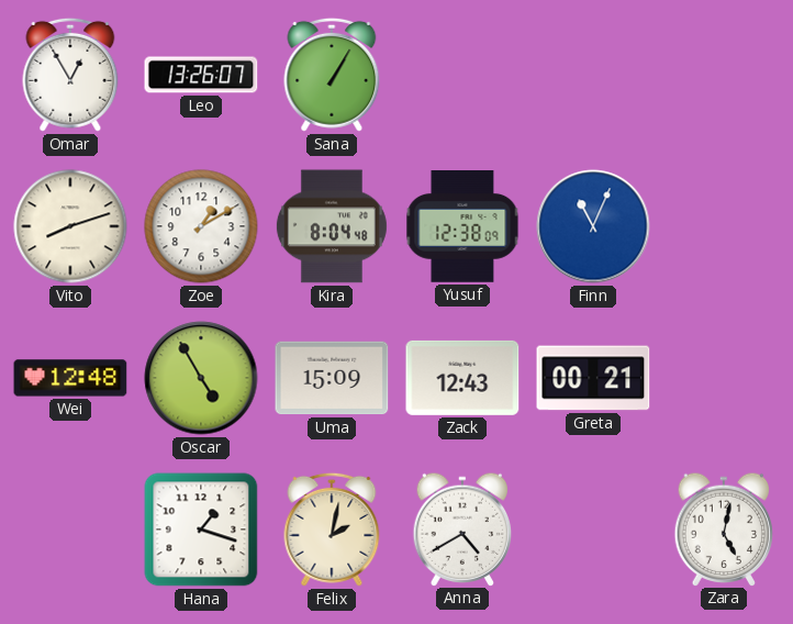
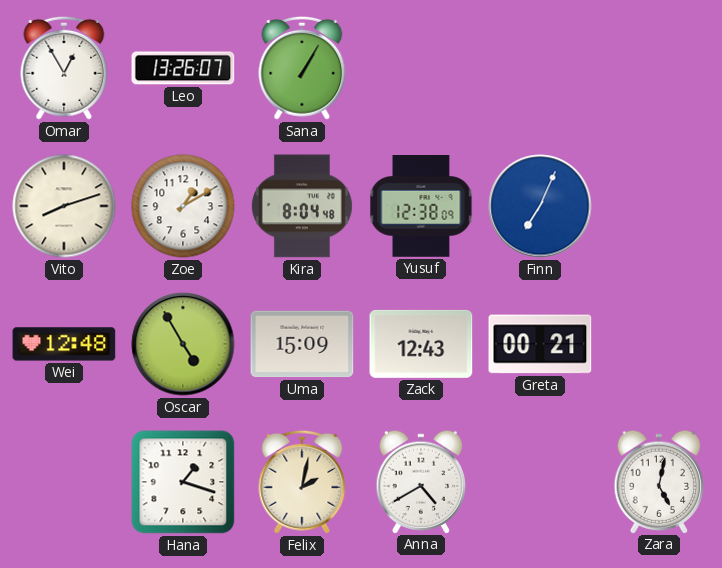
Finn: 11:04 -> 7:04 (540, 206)
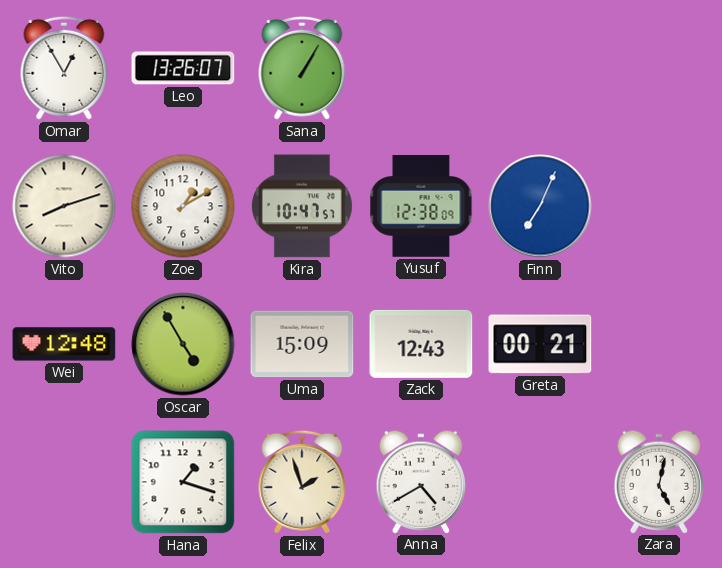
Kira: 8:04 -> 10:47 (302, 206)
Felix: 2:02 -> 1:57 (302, 482)
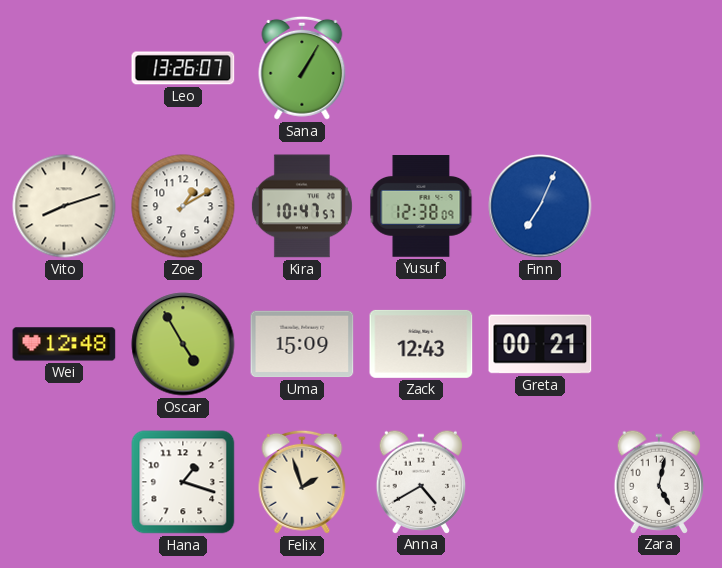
Omar: 12:55 -> none (64, 68)
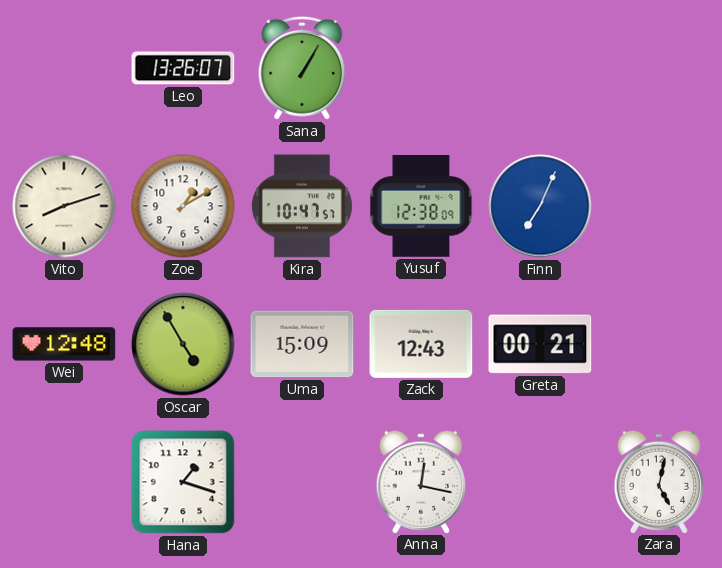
Felix: 1:57 -> none (302, 482)
Anna: 4:40 -> 12:17 (421, 481)
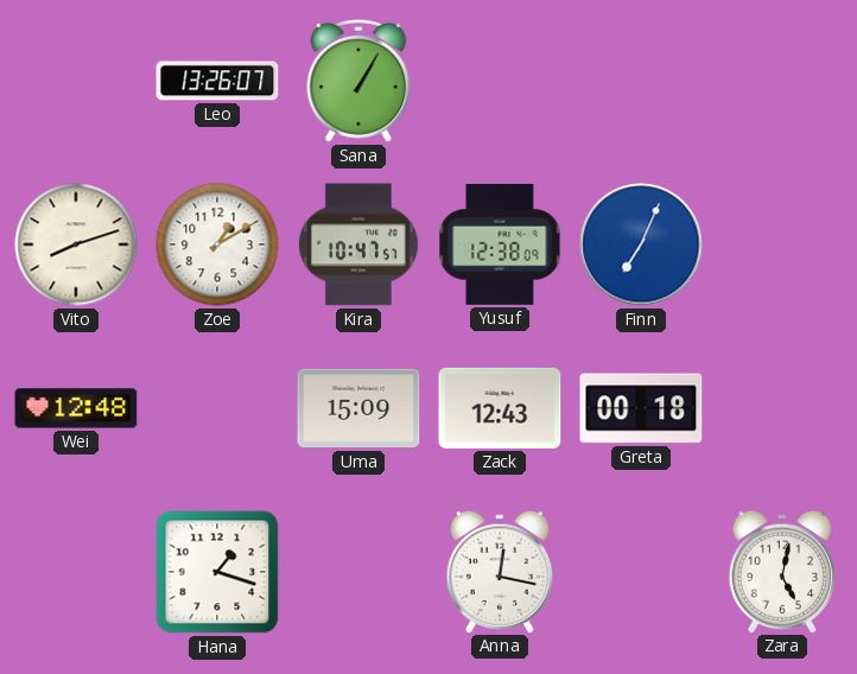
Oscar: 4:55 -> none (183, 344)
Greta: 00:21 -> 00:18 (641, 408)
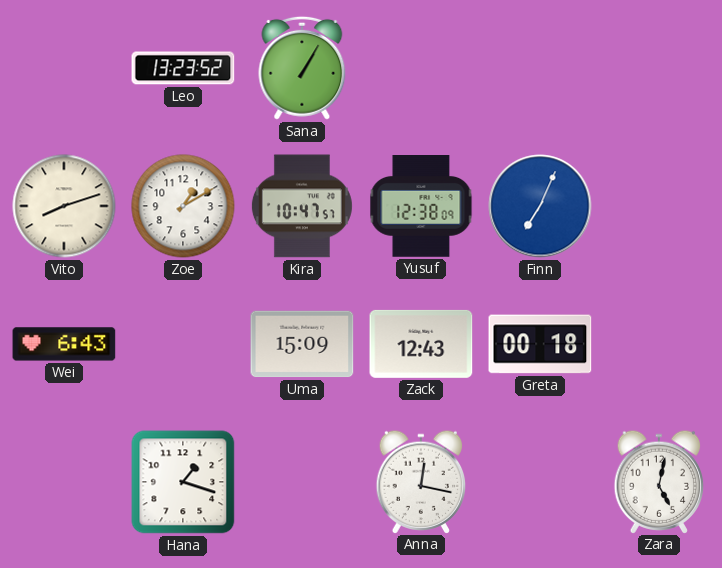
Leo: 13:26 -> 13:23 (183, 68)
Wei: 12:48 -> 6:43 (64, 344)
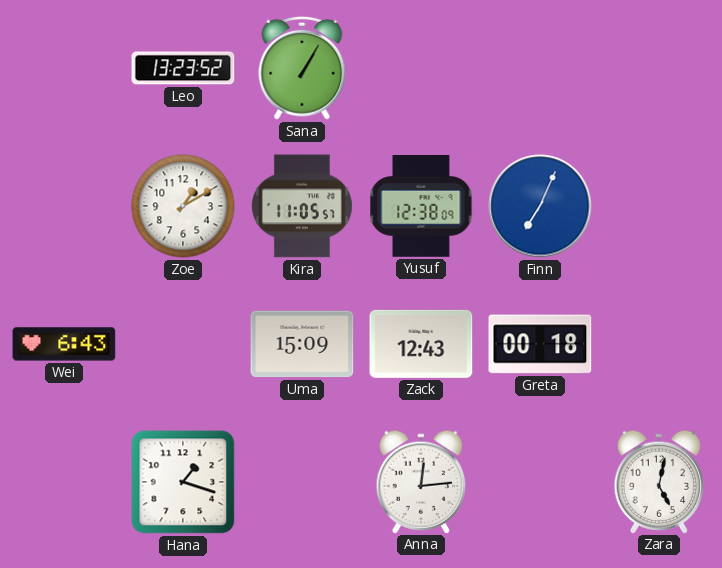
Vito: 8:12 -> none (64, 206)
Kira: 10:47 -> 11:05 (302, 206)
Anna: 12:17 -> 12:14 (421, 481)
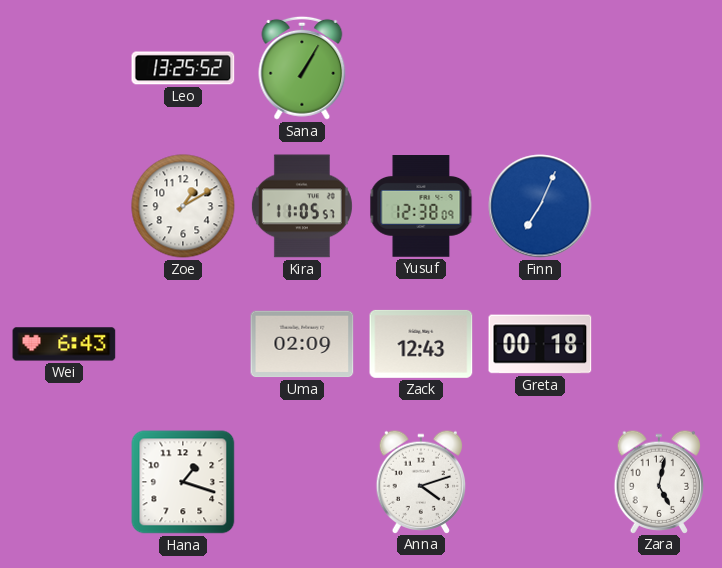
Leo: 13:23 -> 13:25 (183, 68)
Uma: 15:09 -> 02:09 (302, 344)
Anna: 12:14 -> 4:12 (421, 481)
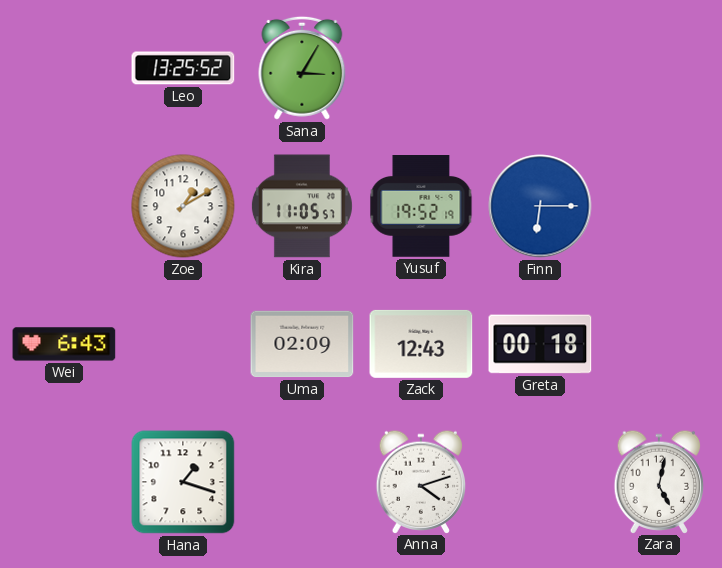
Sana: 1:05 -> 3:05 (302, 68)
Yusuf: 12:38 -> 19:52 (421, 206)
Finn: 7:04 -> 6:15 (540, 206)
